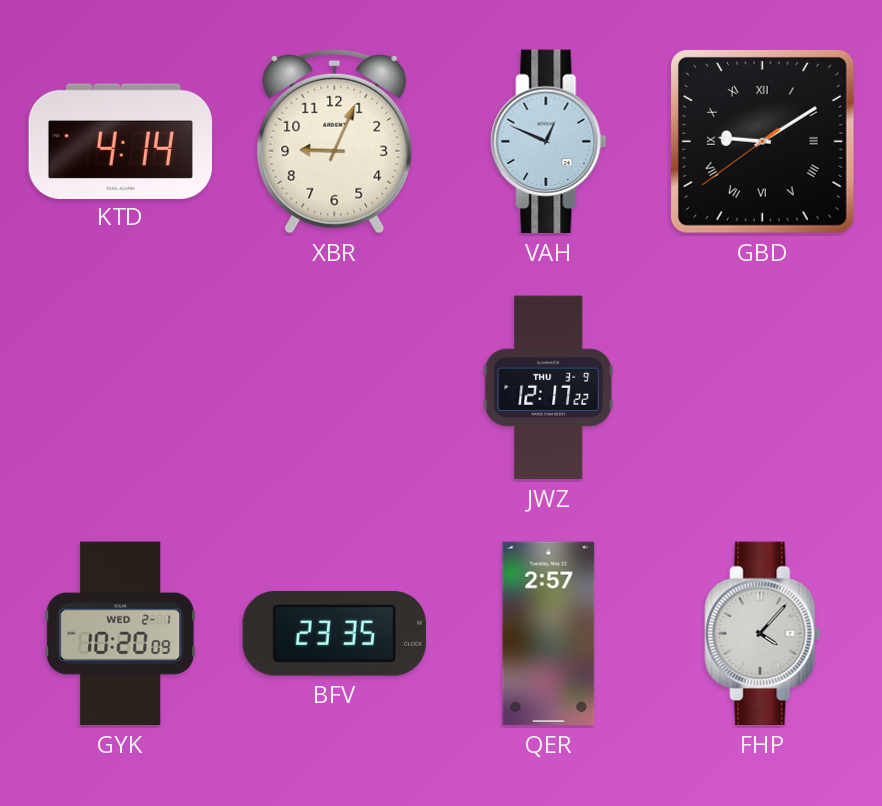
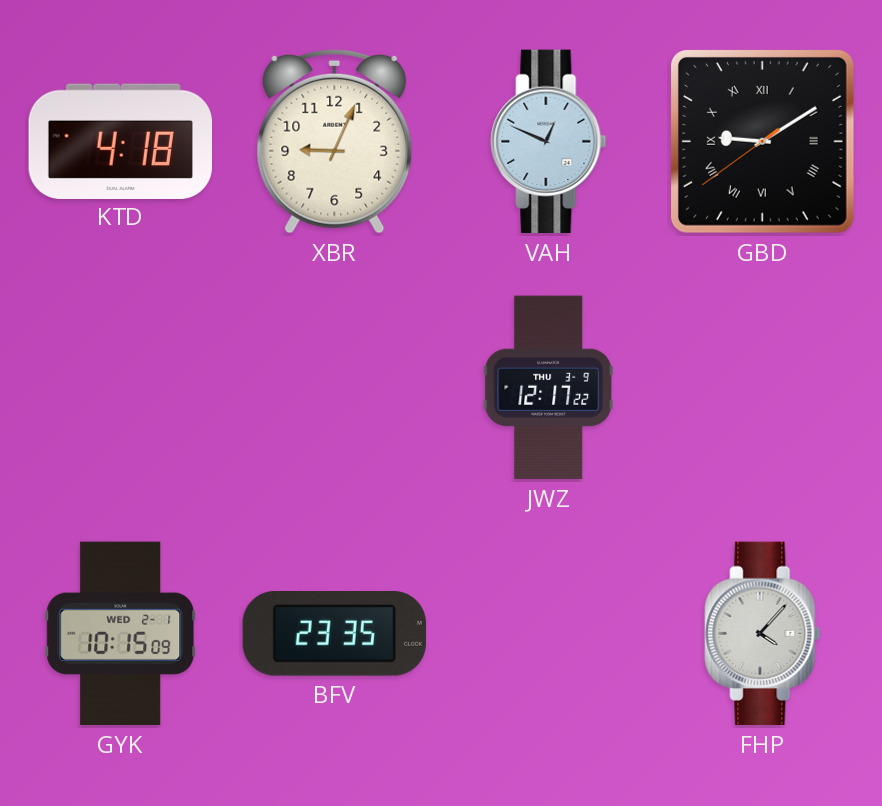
KTD: 4:14 -> 4:18 (120, 141)
GYK: 10:20 -> 10:15 (121, 634)
QER: 2:57 -> none (549, 634)
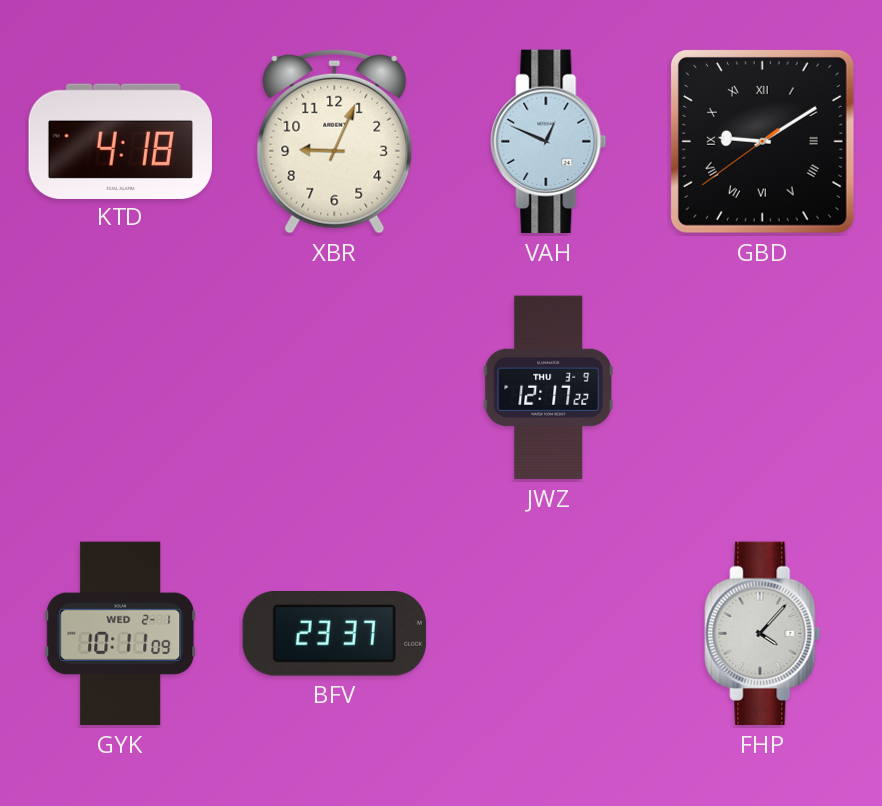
GYK: 10:15 -> 10:11 (121, 634)
BFV: 23:35 -> 23:37 (334, 634)
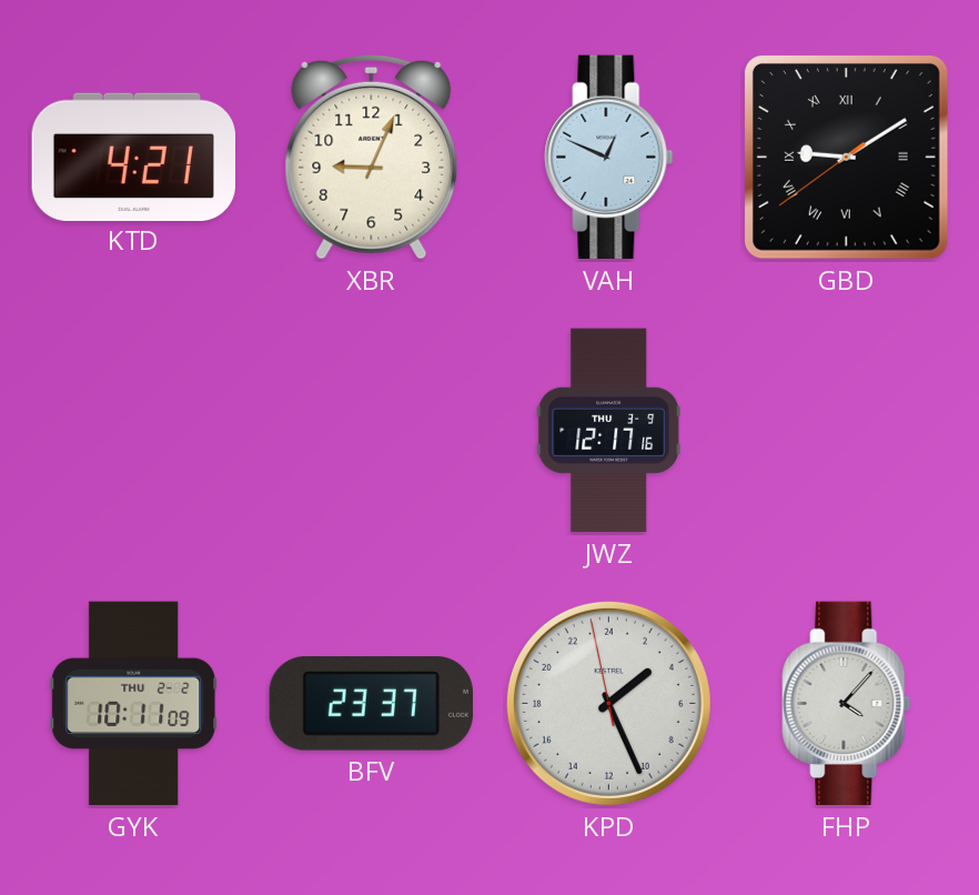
KTD: 4:18 -> 4:21 (133, 157)
JWZ: 12:17:22 -> 12:17:16 (608, 431)
GYK date: WED 2-1 -> THU 2-2 (134, 704)
KPD: none -> 3:25 (608, 703)
